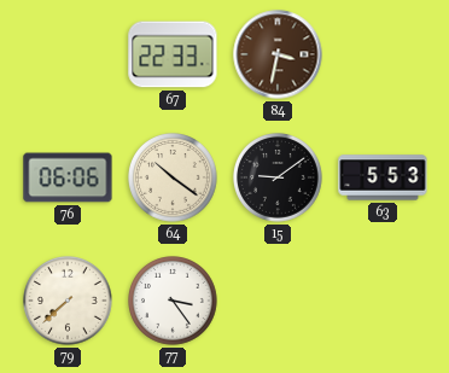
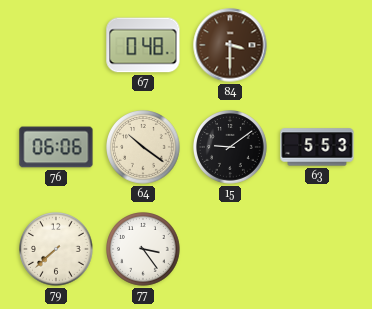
67: 22:33 -> 0:48 (143, 45)
84: 3:32 -> 3:30 (230, 45)
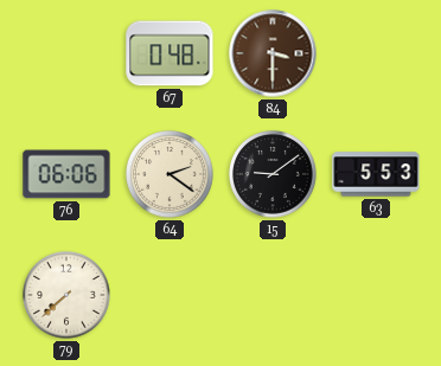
64: 10:21 -> 2:21 (171, 175)
77: 3:24 -> none (144, 250)
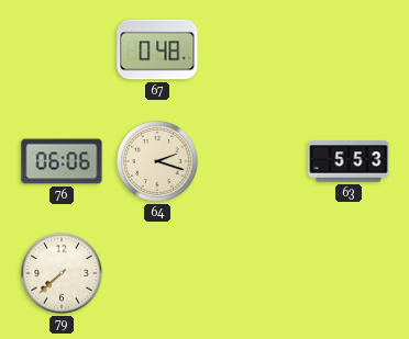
84: 3:30 -> none (273, 53)
64: 2:21 -> 2:18 (158, 162)
15: 9:09 -> none (274, 175)
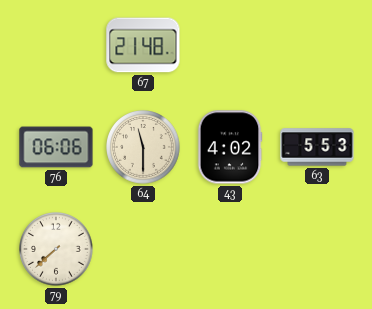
67: 0:48 -> 21:48 (143, 45)
64: 2:18 -> 11:30 (144, 148)
43: none -> 4:02 (230, 147)
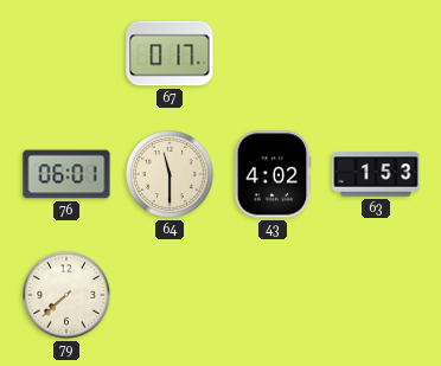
67: 21:48 -> 0:17 (170, 53)
76: 06:06 -> 06:01 (66, 174)
63: 5:53 -> 1:53 (376, 174)
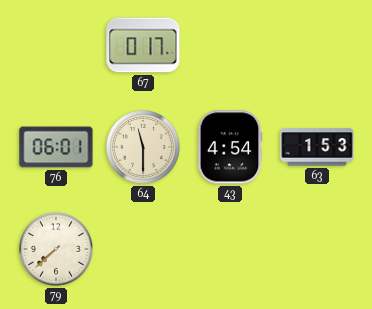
43: 4:02 -> 4:54 (230, 147)
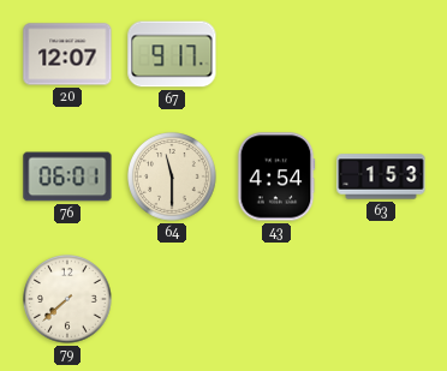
20: none -> 12:07 (67, 54)
67: 0:17 -> 9:17 (172, 54)
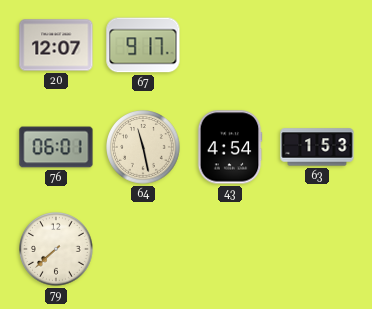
64: 11:30 -> 11:28 (144, 148)
